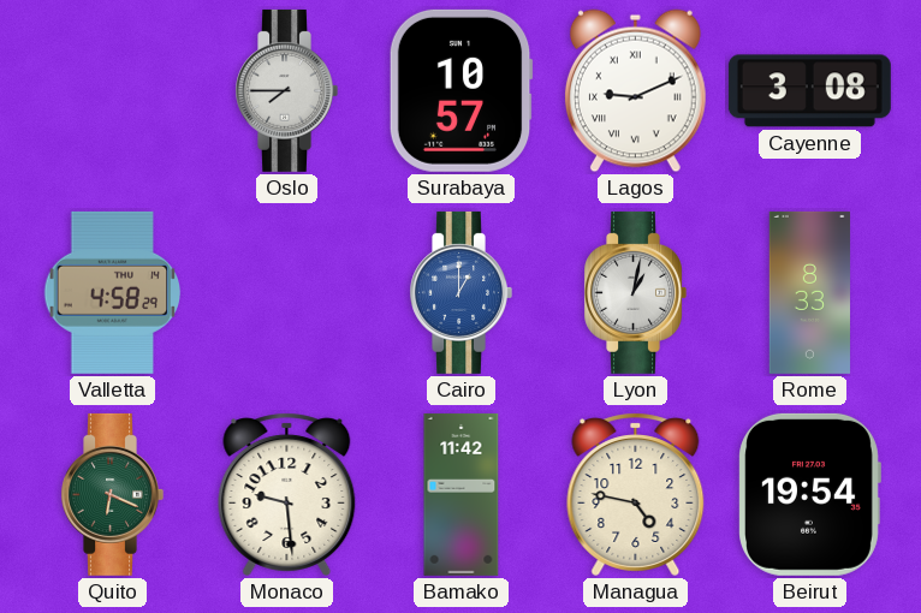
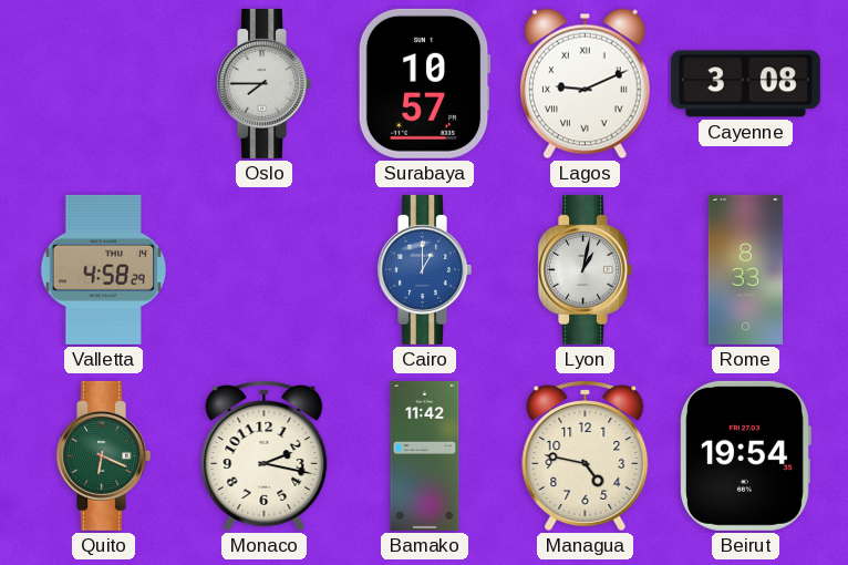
Monaco: 9:29 -> 2:17 (265, 455)
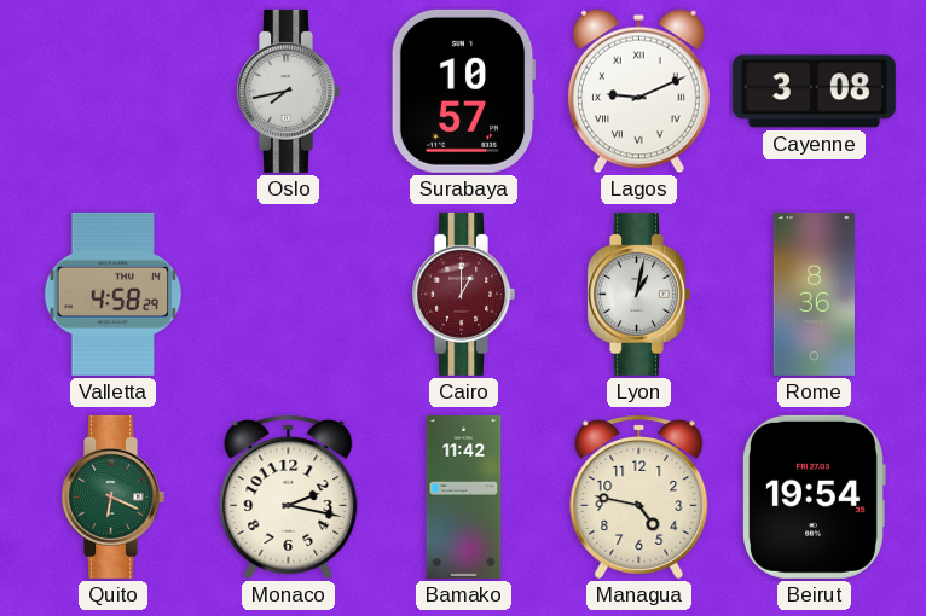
Oslo: 7:45 -> 7:43 (288, 91)
Cairo dial: blue -> burgundy (463, 294)
Rome: 8:33 -> 8:36 (814, 294)
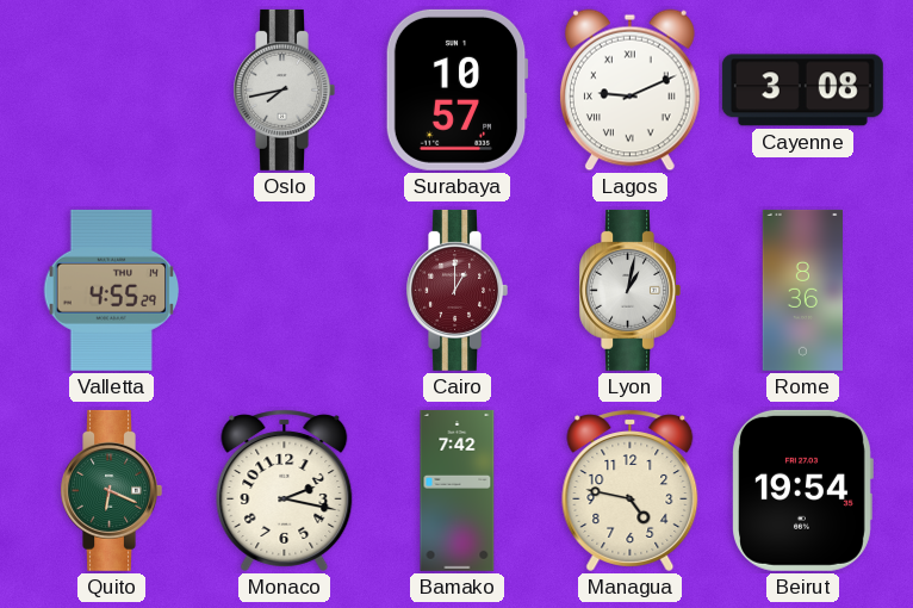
Valletta: 4:58 -> 4:55 (112, 290)
Bamako: 11:42 -> 7:42 (458, 490)
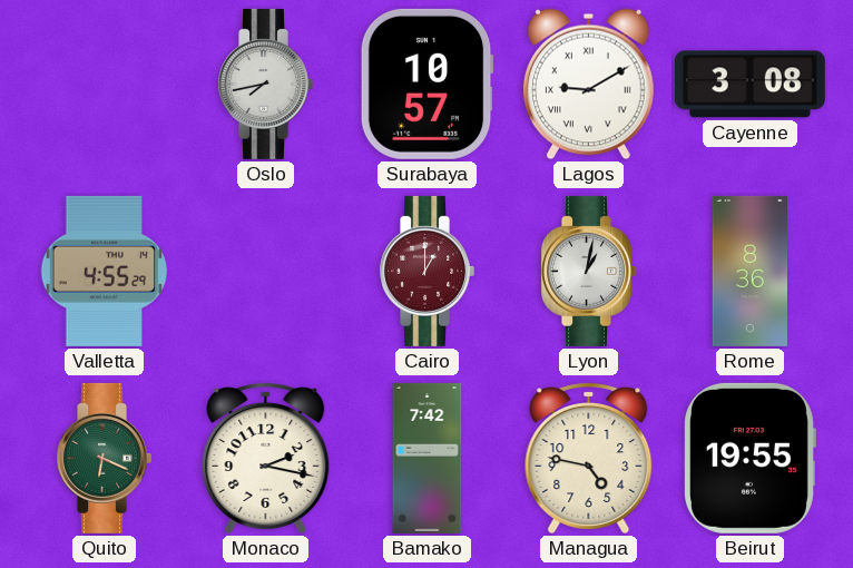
Lagos: 9:11 -> 9:10 (588, 85)
Beirut: 19:54 -> 19:55 (749, 458)
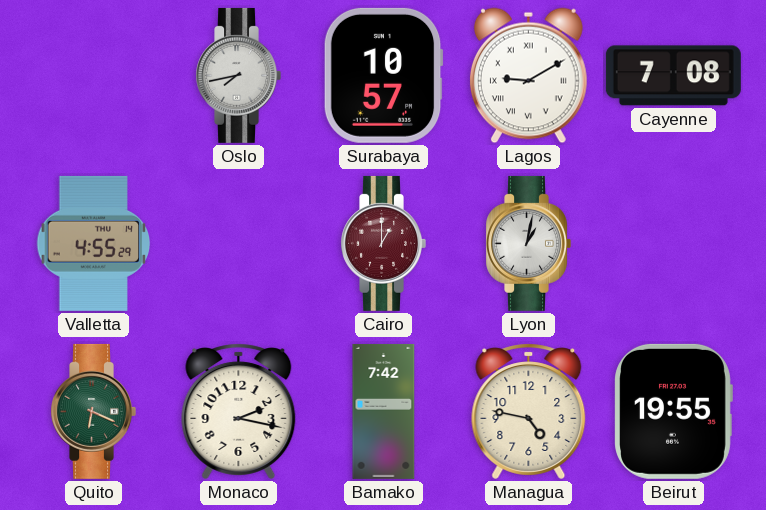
Cayenne: 3:08 -> 7:08 (673, 76)
Rome: 8:36 -> none (749, 271)
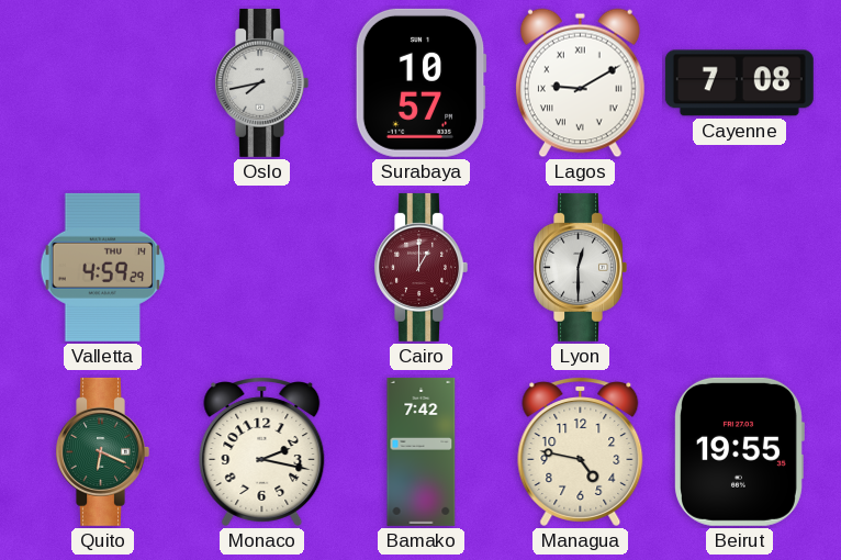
Valletta: 4:55 -> 4:59 (103, 267)
Lyon: 1:02 -> 12:30 (580, 267)
